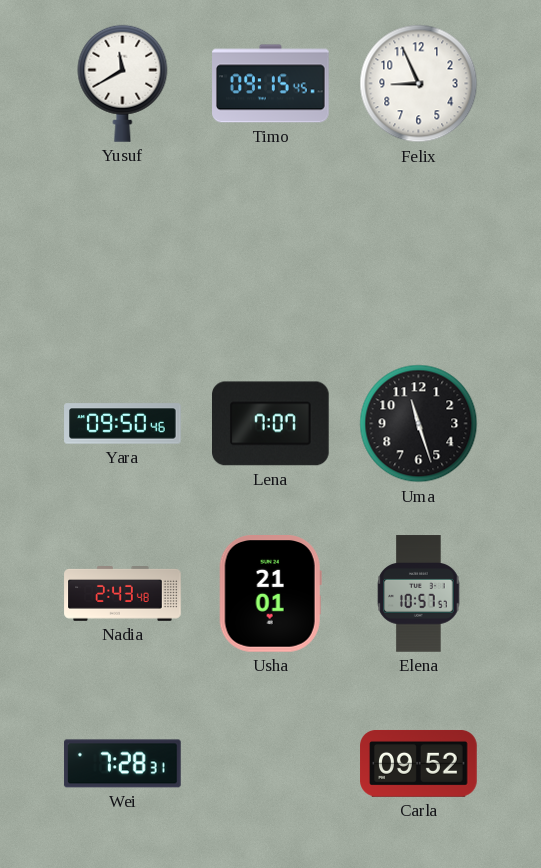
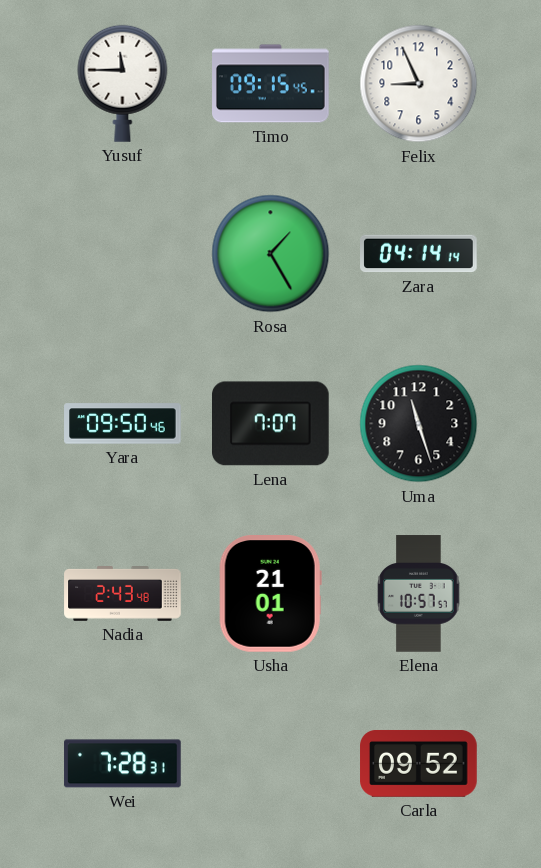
Yusuf: 11:40 -> 11:45 (123, 83)
Rosa: none -> 1:25 (271, 254)
Zara: none -> 04:14 (419, 254)
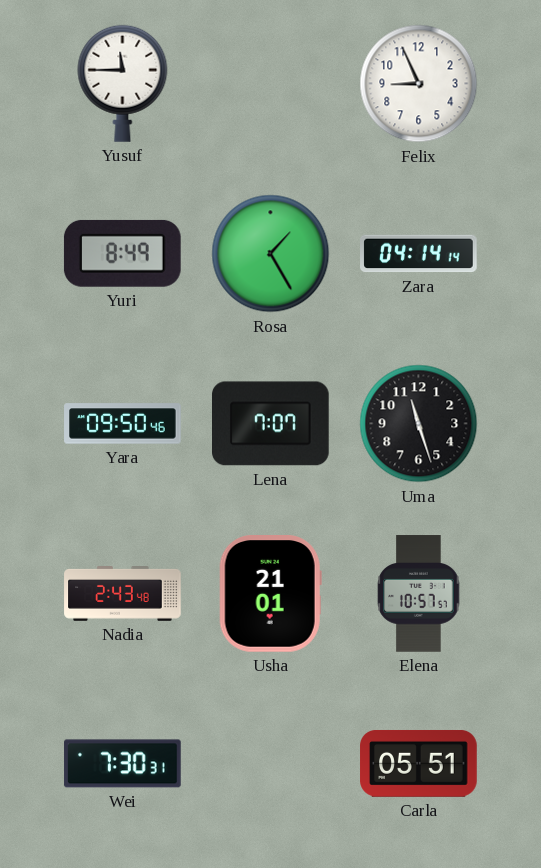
Timo: 09:15 -> none (271, 84)
Yuri: none -> 8:49 (122, 253)
Wei: 7:28 -> 7:30 (123, 764)
Carla: 09:52 -> 05:51 (419, 763)
